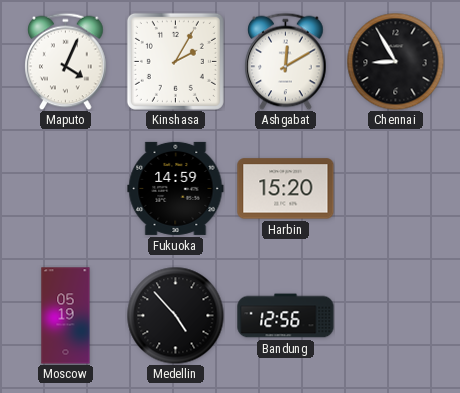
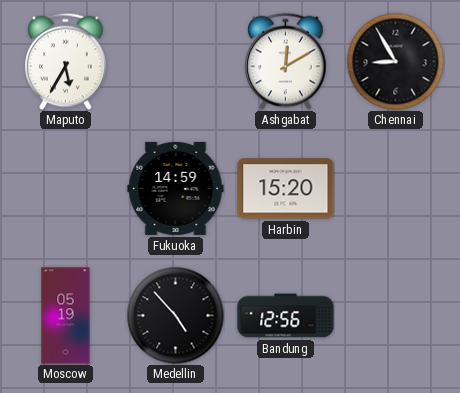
Maputo: 4:04 -> 5:35 (66, 61)
Kinshasa: 2:05 -> none (175, 61)
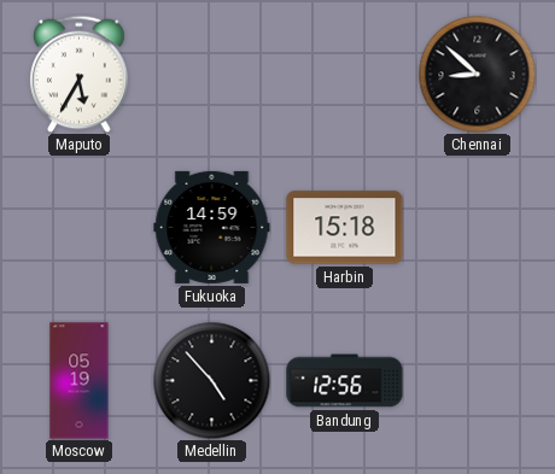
Ashgabat: 12:10 -> none (286, 61)
Chennai: 8:55 -> 8:52 (477, 74)
Harbin: 15:20 -> 15:18 (345, 228)
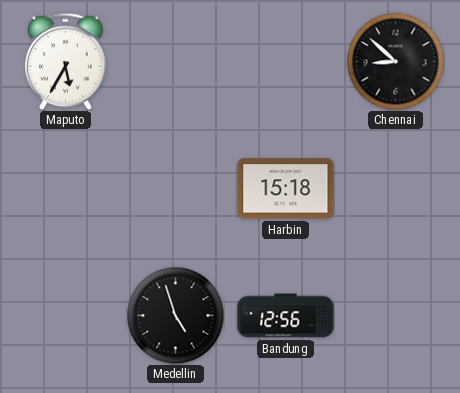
Fukuoka: 14:59 -> none (212, 227)
Moscow: 05:19 -> none (80, 381)
Medellin: 4:53 -> 4:57 (175, 315)
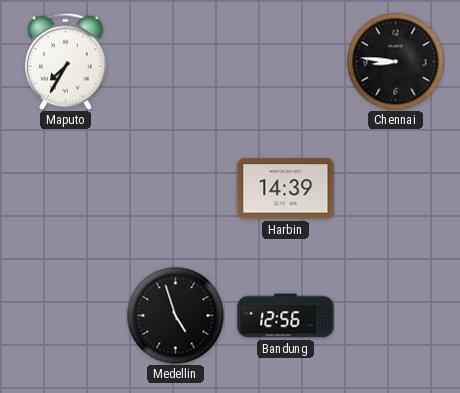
Maputo: 5:35 -> 7:35 (66, 61)
Chennai: 8:52 -> 8:46 (395, 61)
Harbin: 15:18 -> 14:39 (286, 189)
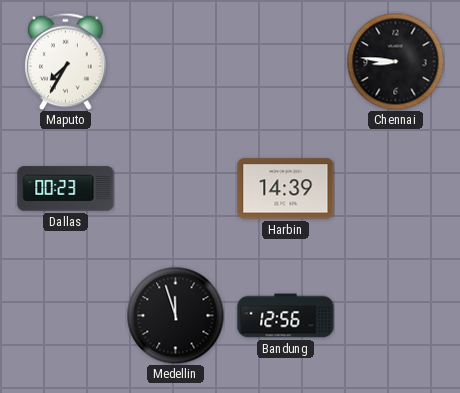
Dallas: none -> 00:23 (66, 189)
Medellin: 4:57 -> 11:57 (175, 315)
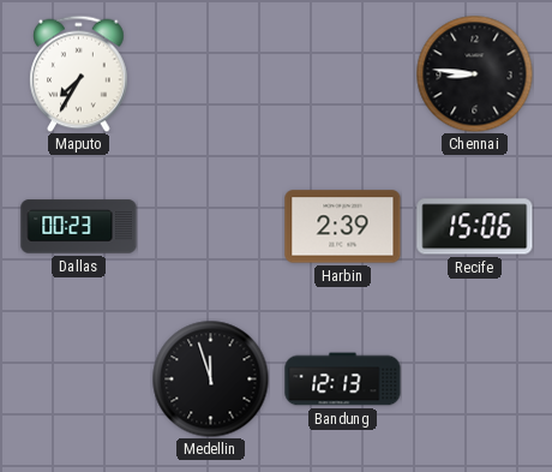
Harbin: 14:39 -> 2:39 (343, 227)
Recife: none -> 15:06 (475, 227)
Bandung: 12:56 -> 12:13 (343, 380)
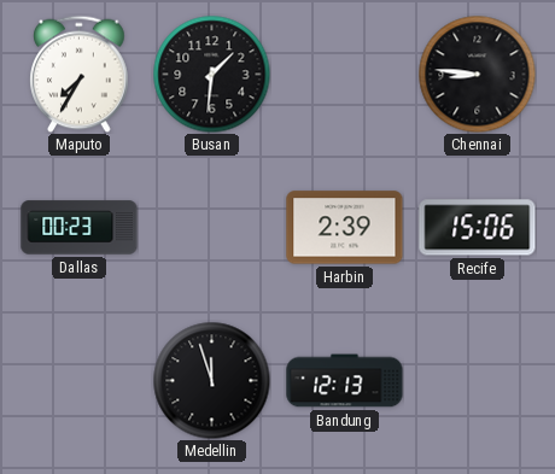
Busan: none -> 1:31 (211, 74)
